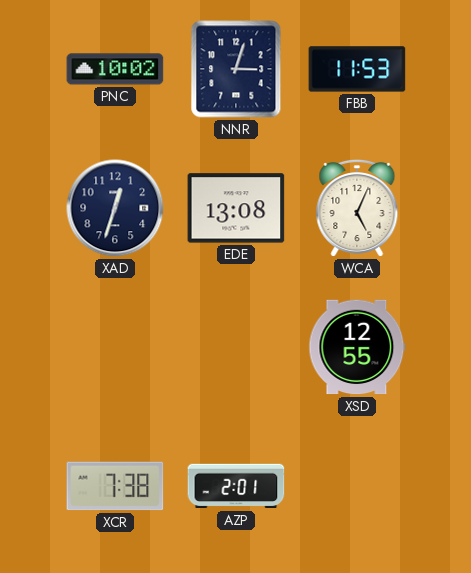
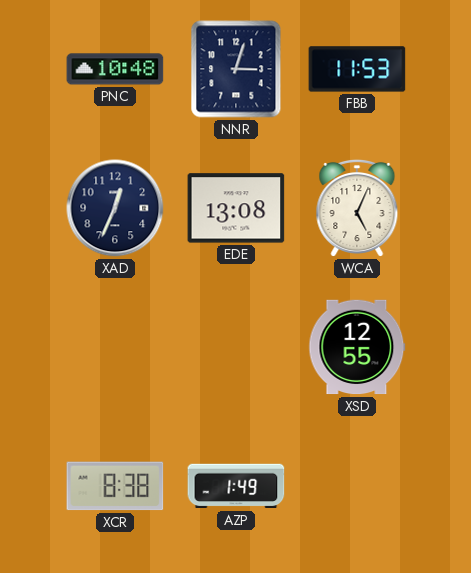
PNC: 10:02 -> 10:48 (115, 69)
XAD: 12:33 -> 12:34 (115, 208)
XCR: 7:38 -> 8:38 (115, 486)
AZP: 2:01 -> 1:49 (236, 486)
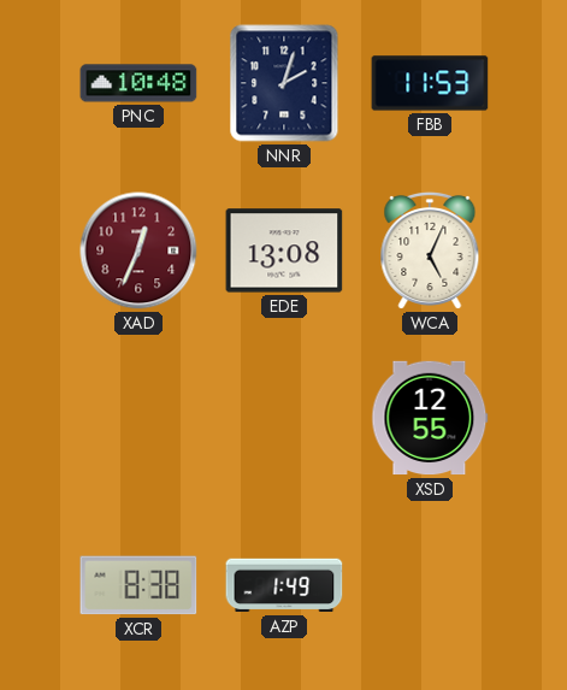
NNR: 3:03 -> 2:03 (284, 83)
XAD dial: navy -> burgundy (138, 250)
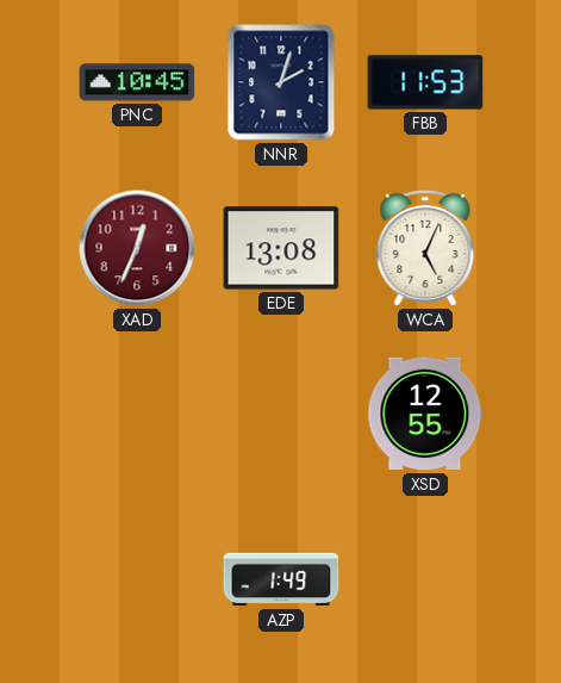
PNC: 10:48 -> 10:45 (137, 82)
XCR: 8:38 -> none (138, 585)
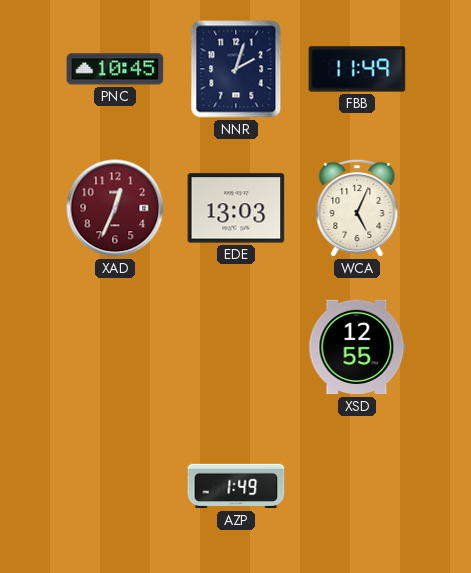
FBB: 11:53 -> 11:49 (357, 69)
EDE: 13:08 -> 13:03 (236, 208)
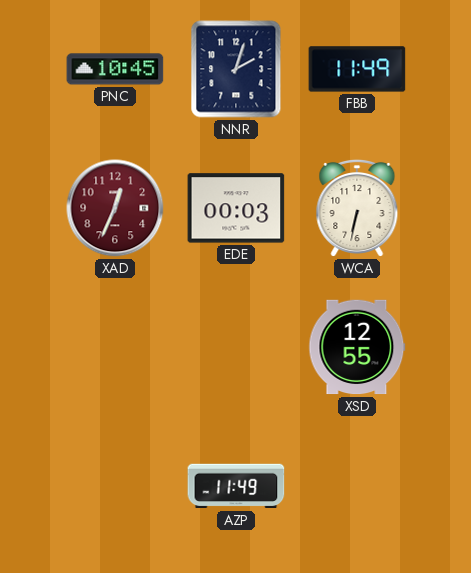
EDE: 13:03 -> 00:03 (236, 208)
WCA: 5:04 -> 6:32 (357, 208)
AZP: 1:49 -> 11:49 (236, 486)
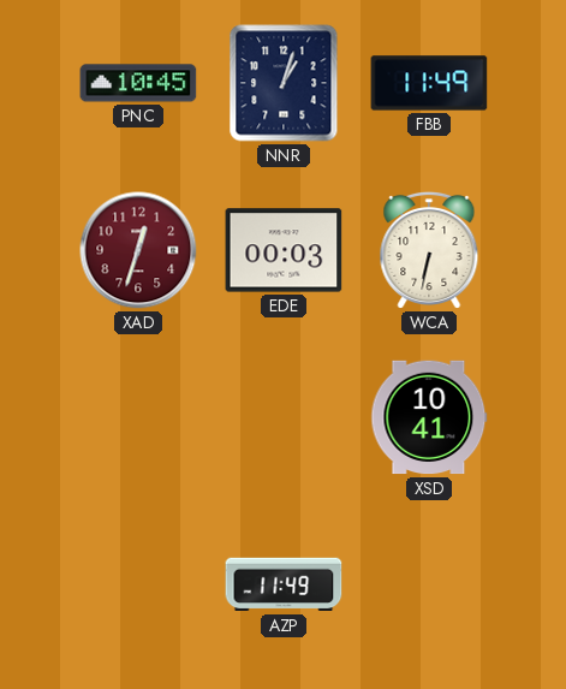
NNR: 2:03 -> 1:03 (284, 83)
XAD: 12:34 -> 12:33 (138, 250)
XSD: 12:55 -> 10:41 (429, 417)
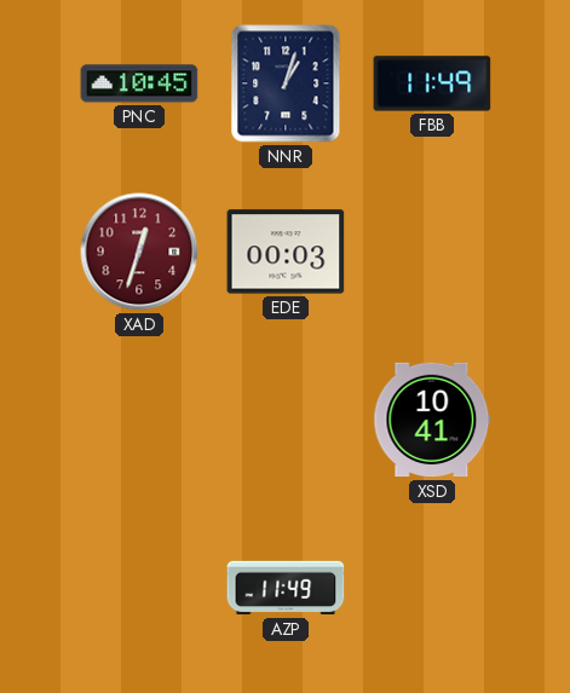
WCA: 6:32 -> none (429, 250)
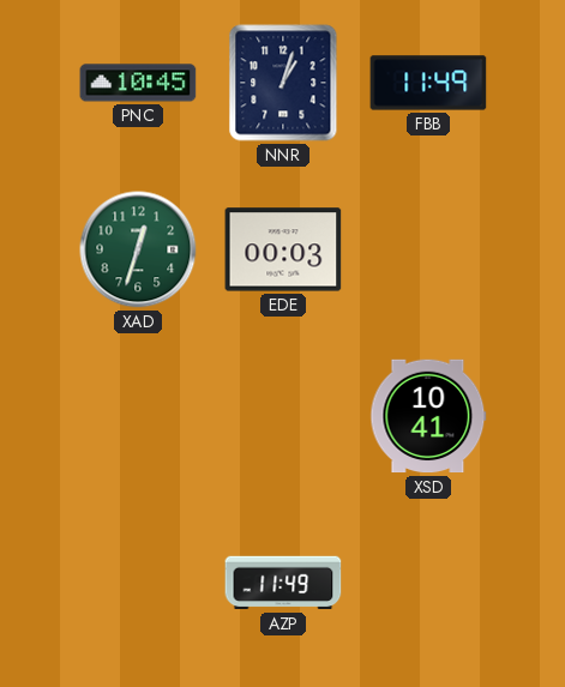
XAD dial: burgundy -> green (138, 249)
